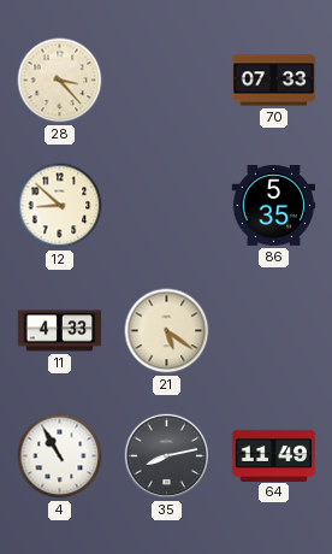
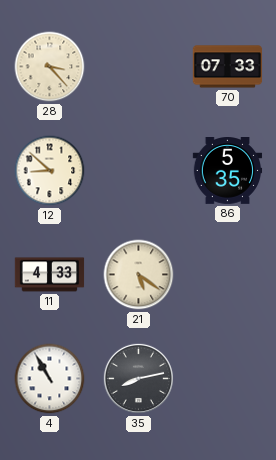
64: 11:49 -> none (274, 455)
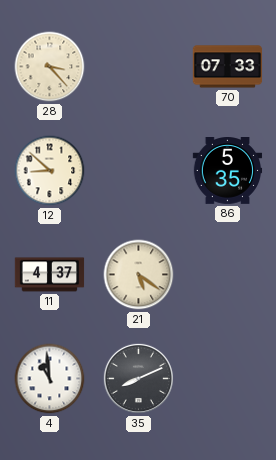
11: 4:33 -> 4:37 (50, 275)
4: 10:55 -> 10:59 (50, 379)
35: 8:13 -> 8:11 (138, 378)
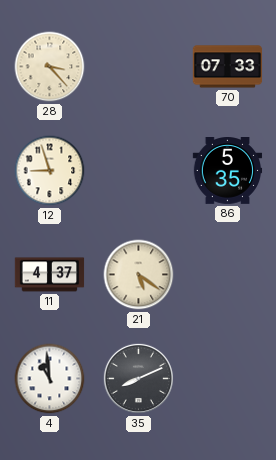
12: 8:52 -> 8:57 (50, 171)
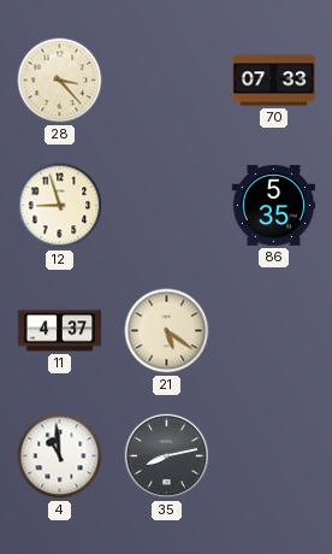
35: 8:11 -> 8:13 (166, 455)
